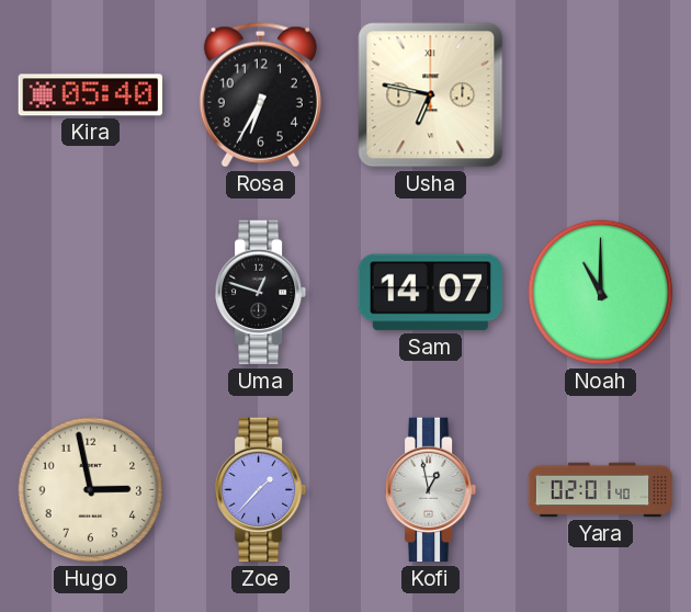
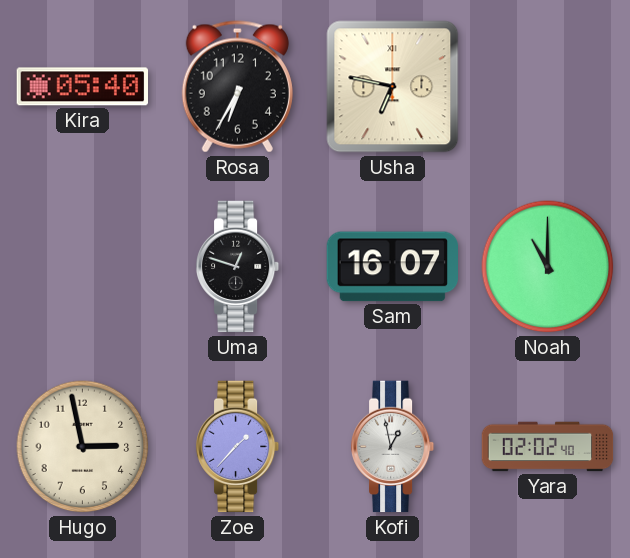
Sam: 14:07 -> 16:07 (392, 267)
Yara: 02:01 -> 02:02 (548, 447)
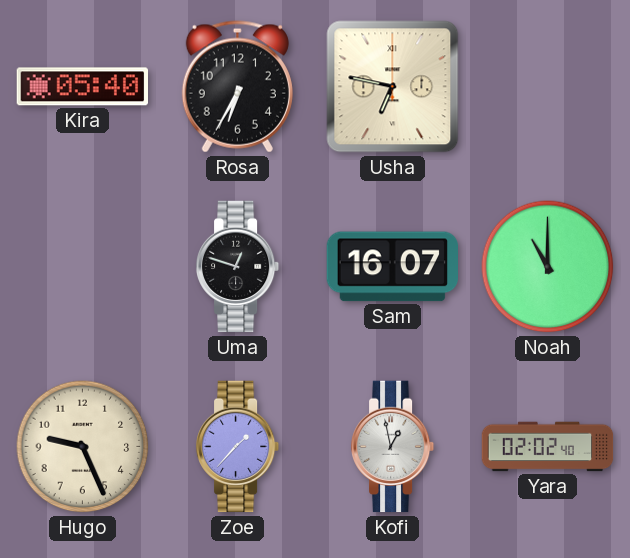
Hugo: 2:58 -> 9:26 (83, 447)
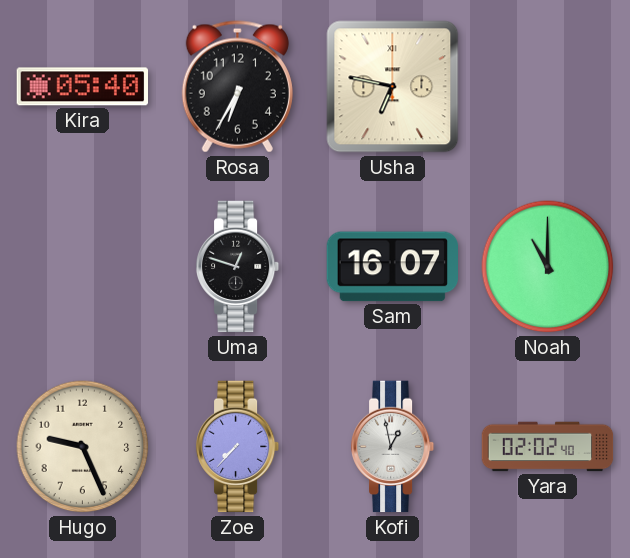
Zoe: 1:37 -> 7:37 (238, 447)
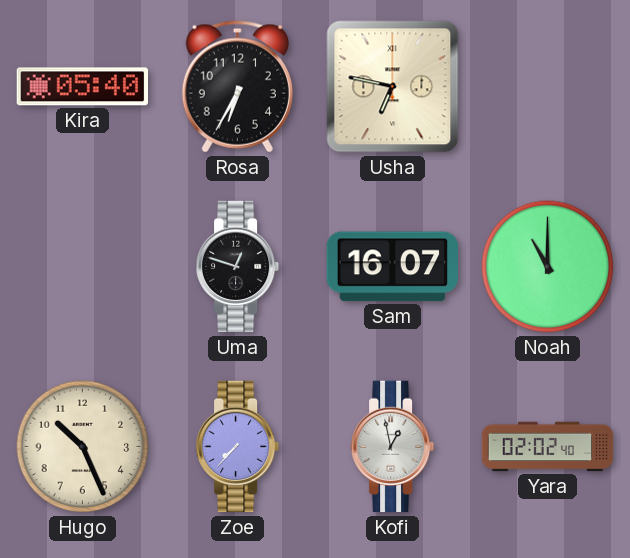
Hugo: 9:26 -> 10:26 (83, 447)
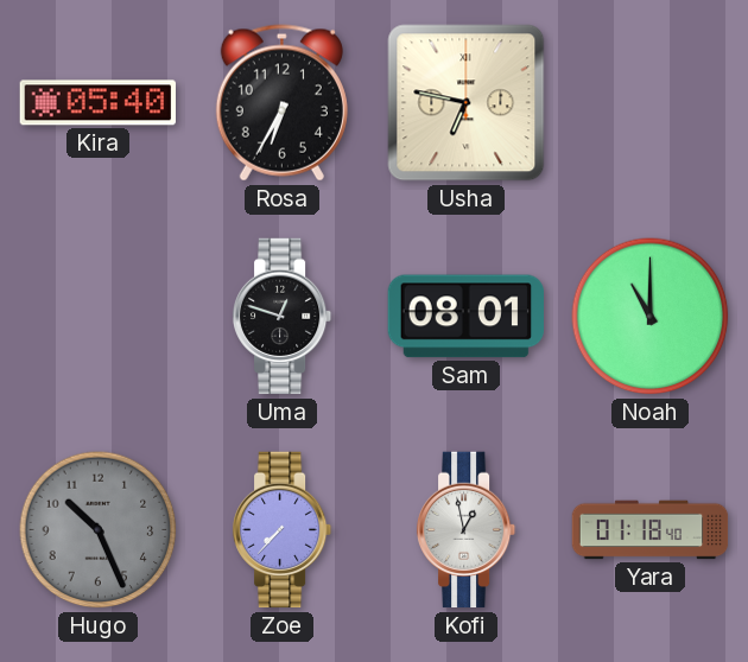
Sam: 16:07 -> 08:01 (465, 317)
Hugo dial: cream -> grey (99, 530)
Yara: 02:02 -> 01:18 (651, 530)
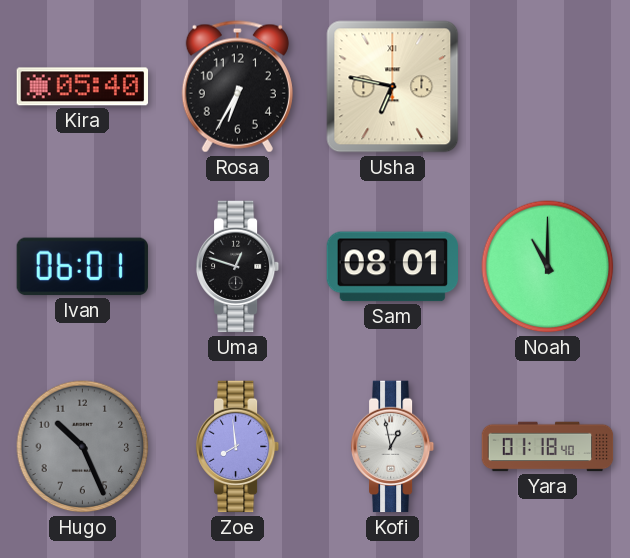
Ivan: none -> 06:01 (82, 267)
Zoe: 7:37 -> 7:59 (238, 447)
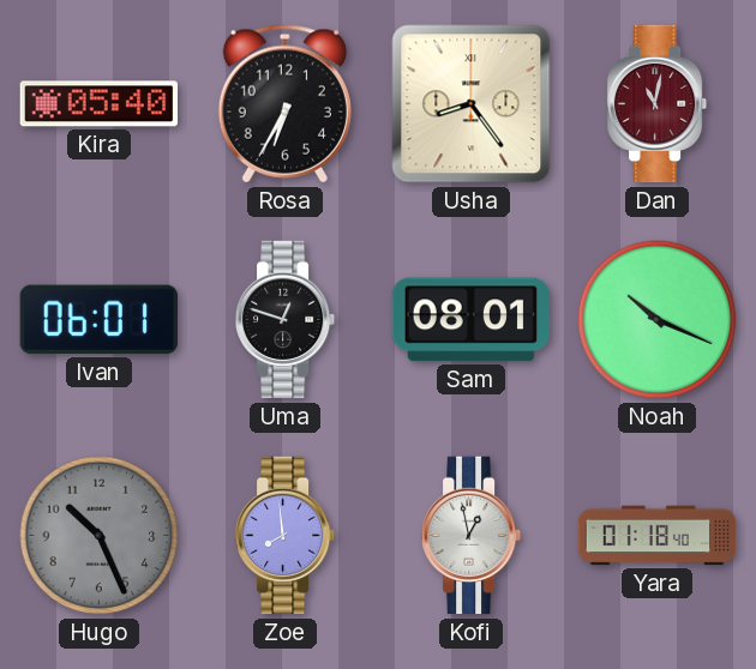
Usha: 6:47 -> 8:24 (472, 104)
Dan: none -> 11:02 (658, 104)
Noah: 11:00 -> 10:19 (658, 320)
